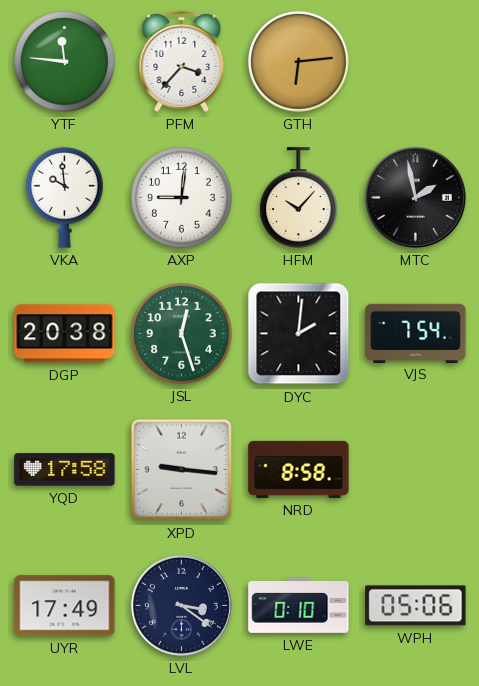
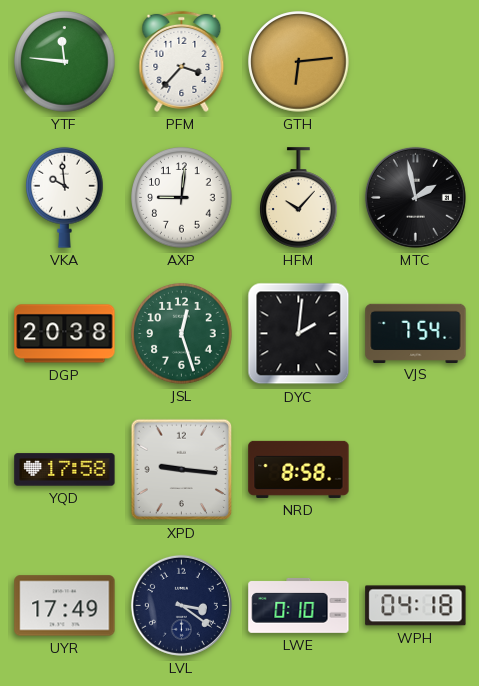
WPH: 05:06 -> 04:18 (416, 606)
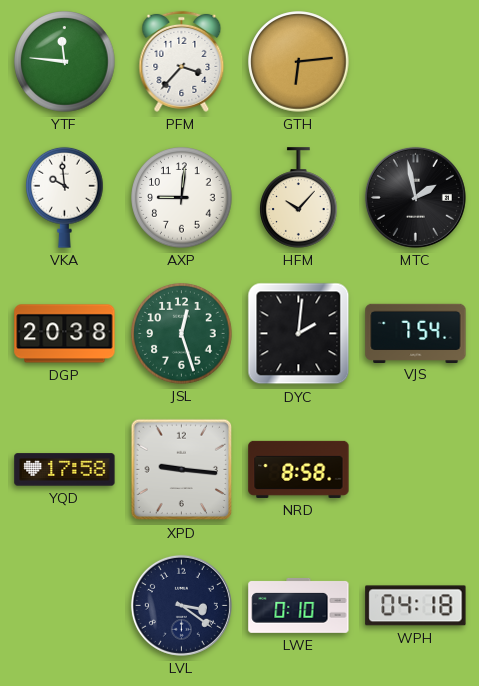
UYR: 17:49 -> none (65, 606)
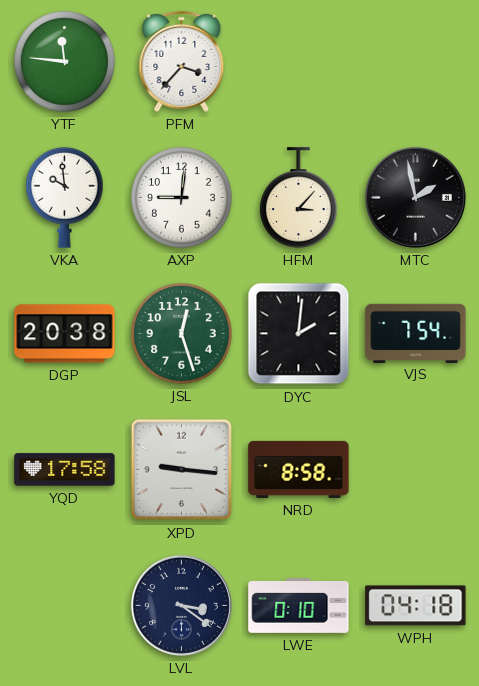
GTH: 6:14 -> none (299, 62)
HFM: 10:07 -> 3:07 (299, 198)
